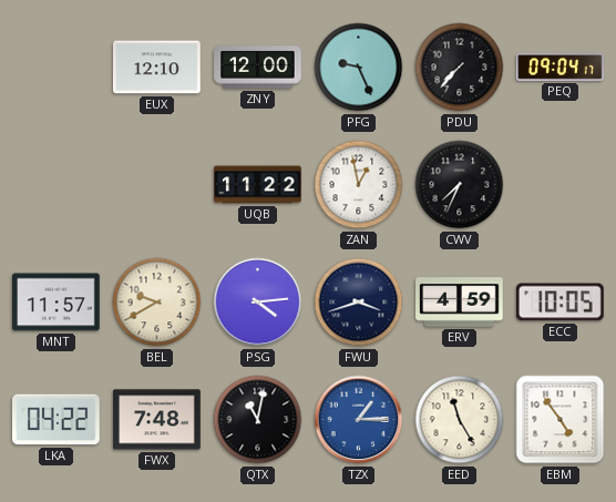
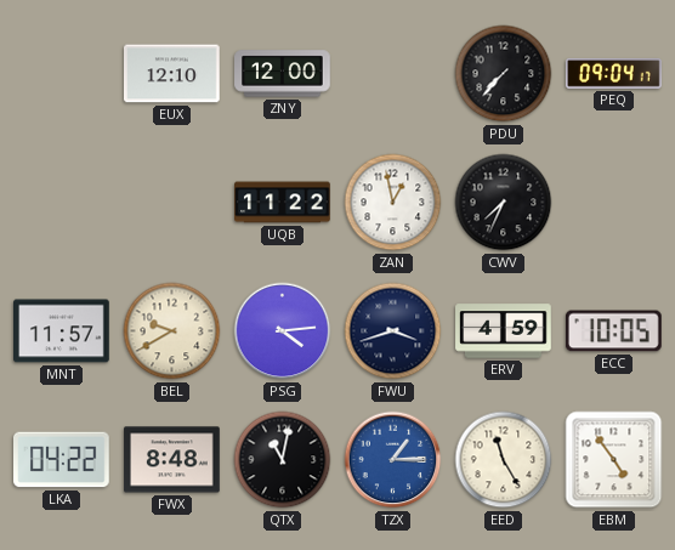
PFG: 9:26 -> none (359, 68)
FWX: 7:48 -> 8:48 (172, 460)
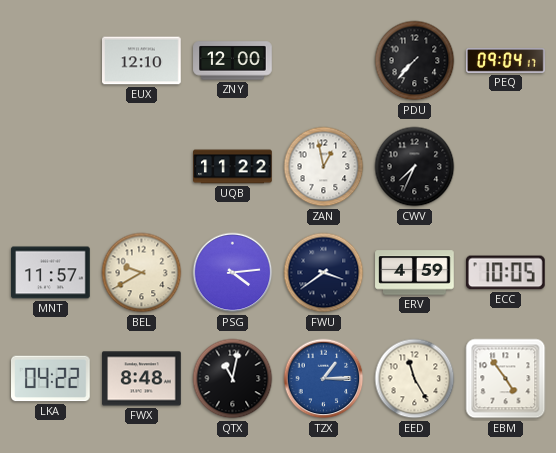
FWU: 3:42 -> 3:39 (324, 273)
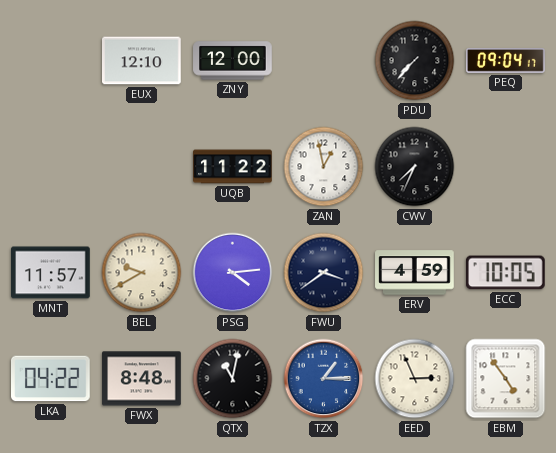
EED: 11:25 -> 2:56 (415, 379)
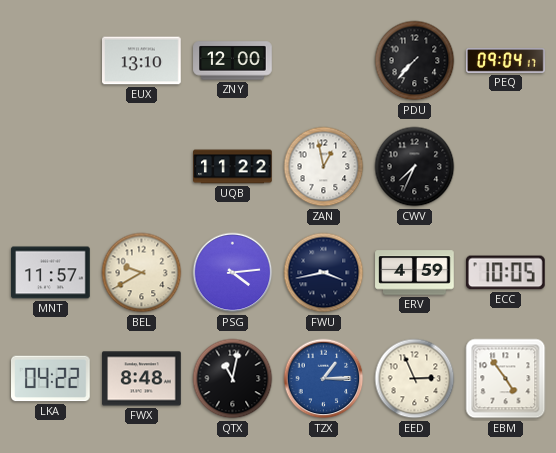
EUX: 12:10 -> 13:10 (142, 61)
FWU: 3:39 -> 3:43 (324, 273)
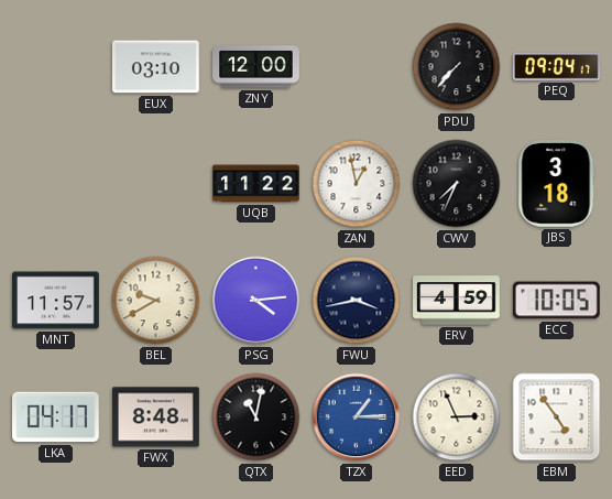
EUX: 13:10 -> 03:10 (156, 67)
JBS: none -> 3:18 (557, 184)
LKA: 04:22 -> 04:17 (56, 417)
